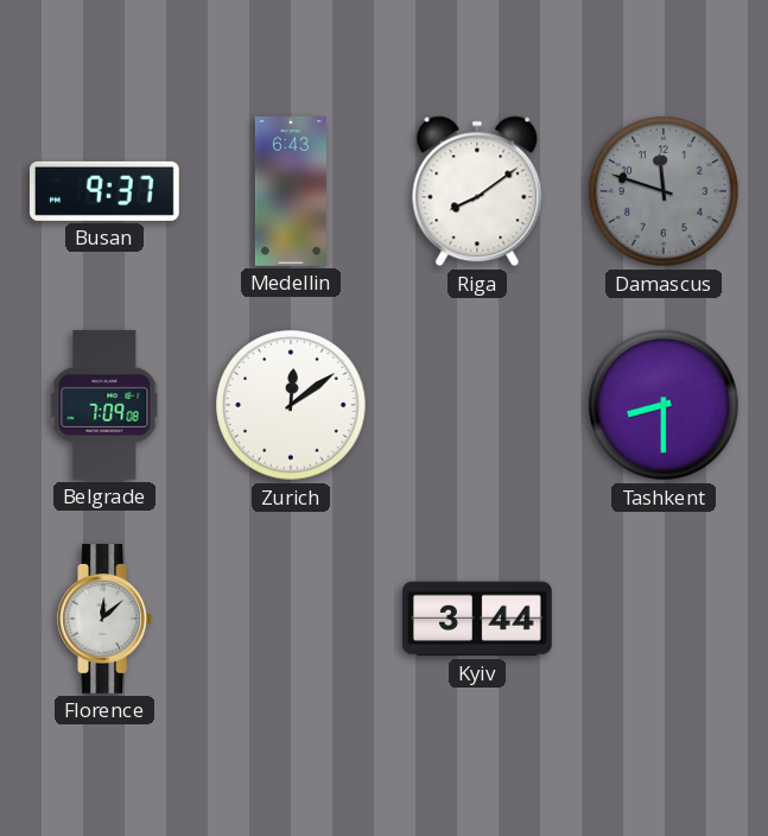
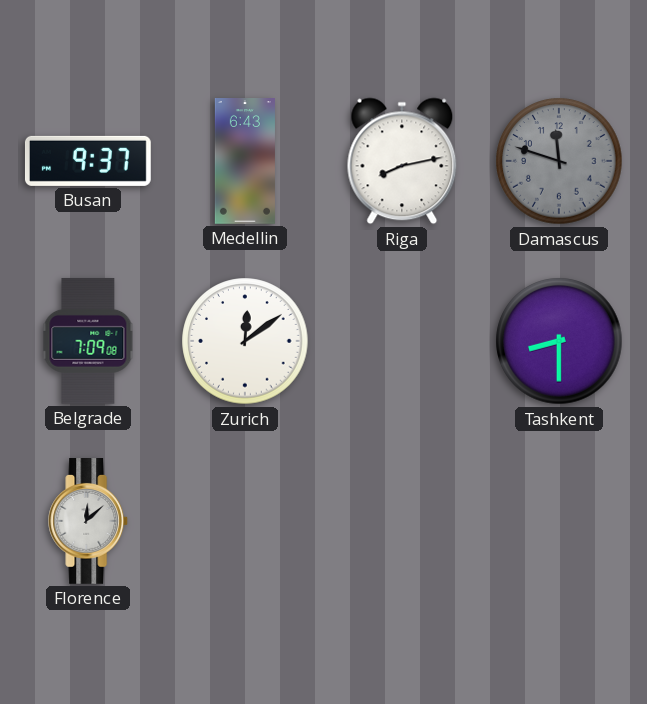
Riga: 8:09 -> 8:13 (402, 161)
Kyiv: 3:44 -> none (477, 619)
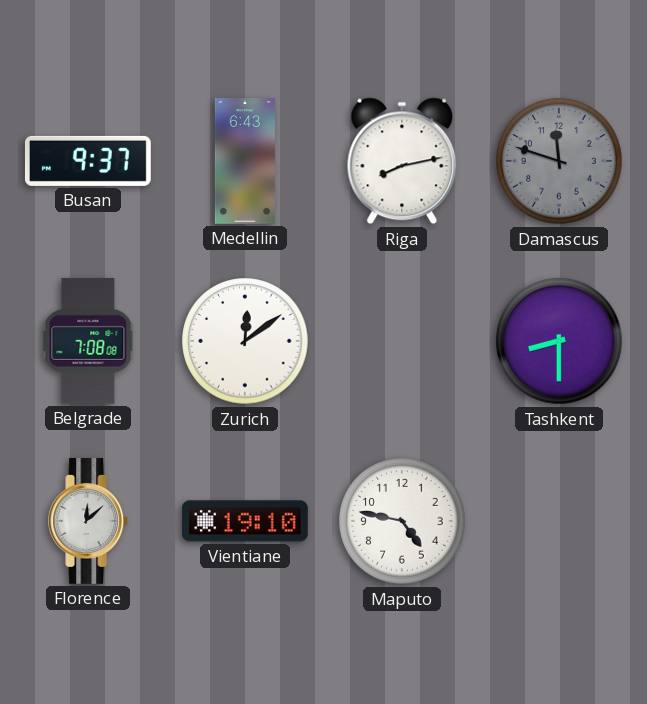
Belgrade: 7:09 -> 7:08 (88, 341)
Vientiane: none -> 19:10 (245, 521)
Maputo: none -> 4:47 (402, 521)
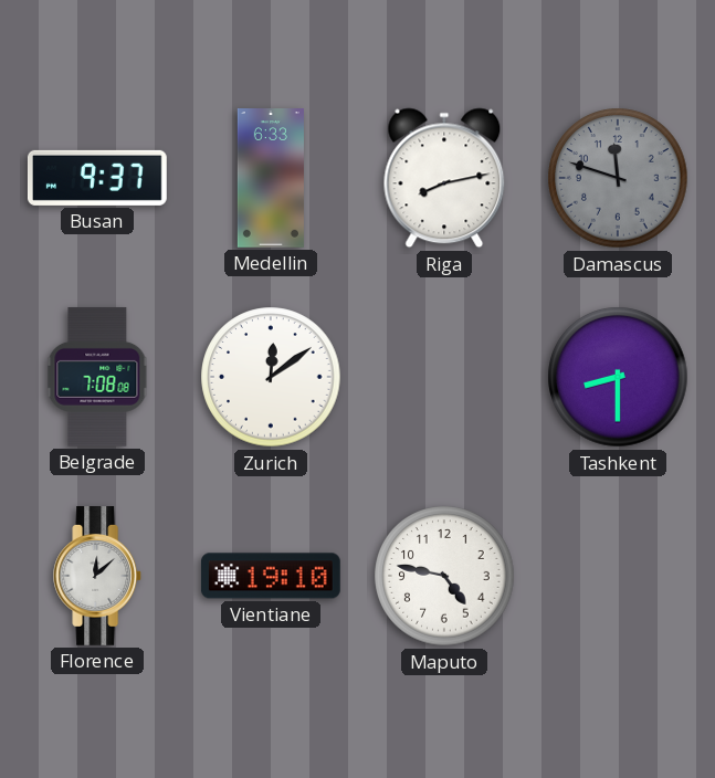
Medellin: 6:43 -> 6:33 (271, 179)
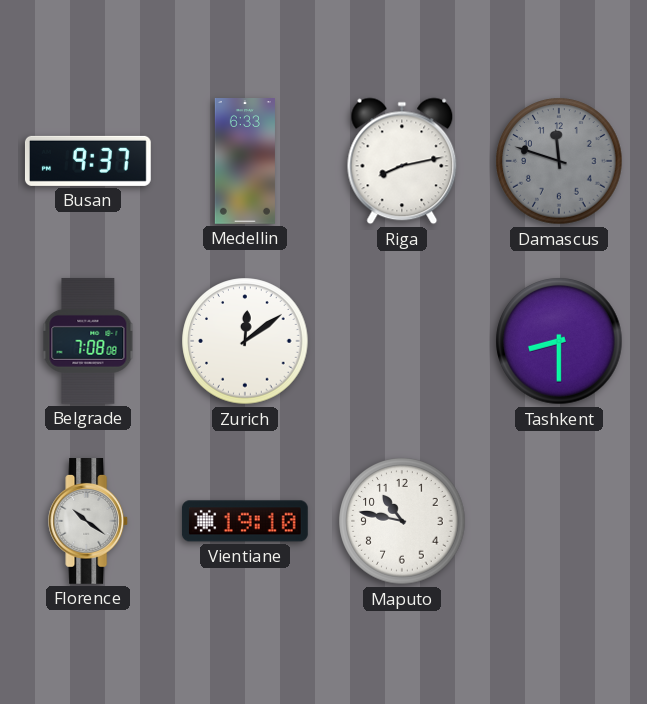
Florence: 12:08 -> 10:21 (89, 522)
Maputo: 4:47 -> 10:47 (402, 521)
